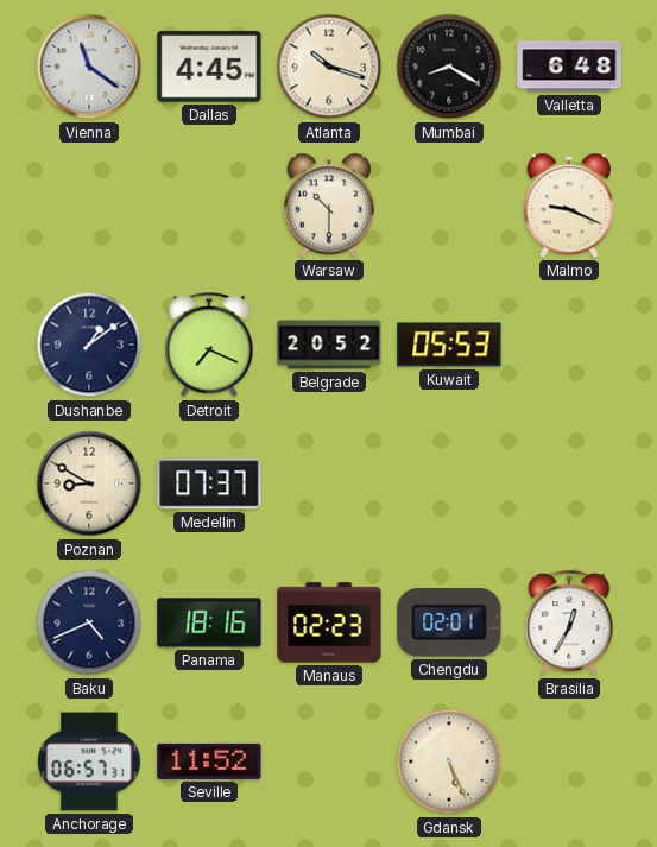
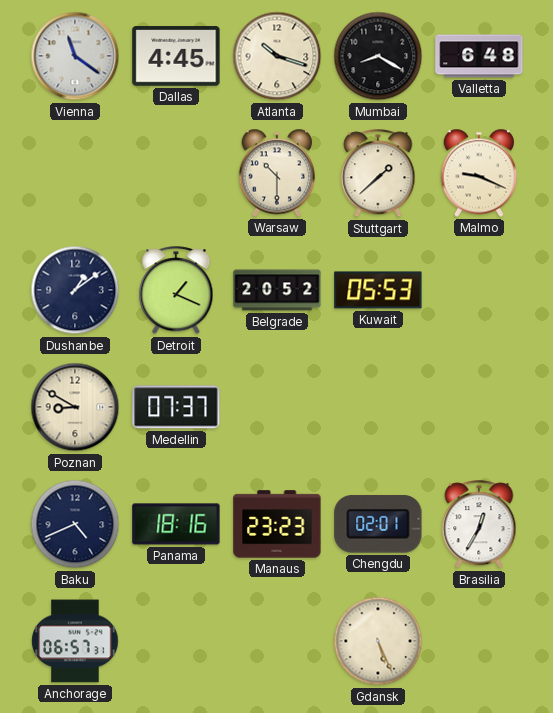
Stuttgart: none -> 1:38 (378, 174)
Detroit: 7:19 -> 1:19 (176, 291)
Manaus: 02:23 -> 23:23 (277, 524)
Seville: 11:52 -> none (209, 761)
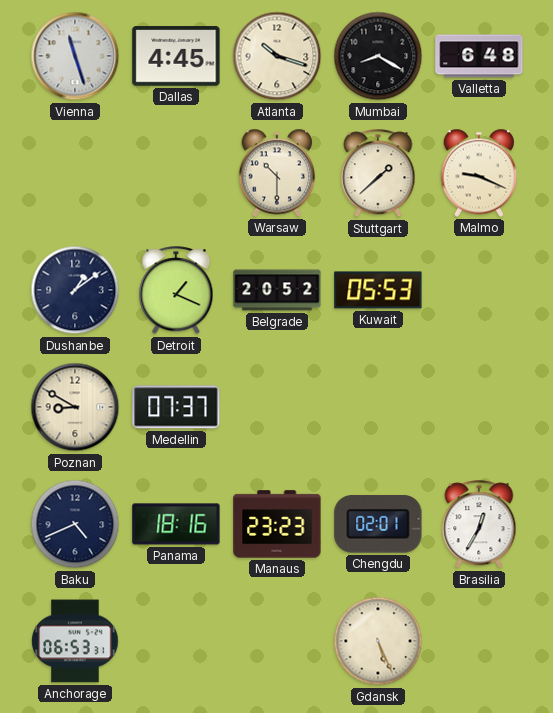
Vienna: 11:21 -> 11:27 (75, 56)
Anchorage: 06:57 -> 06:53 (75, 641)
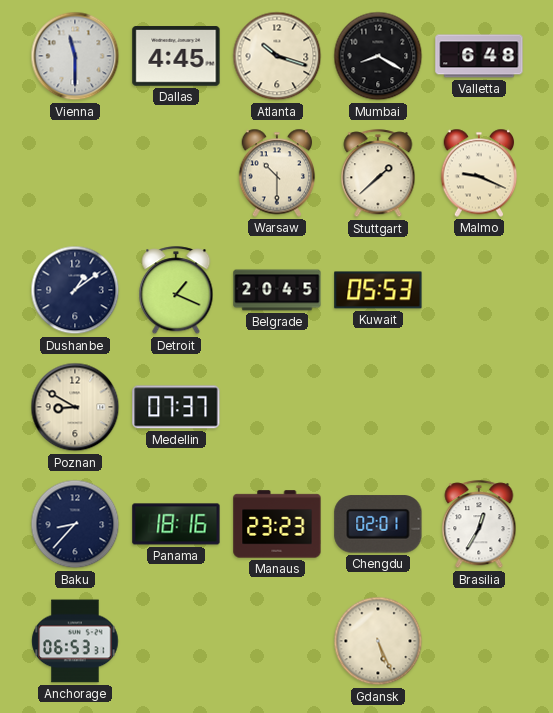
Vienna: 11:27 -> 11:30 (75, 56)
Belgrade: 20:52 -> 20:45 (277, 290)
Baku: 4:41 -> 8:37 (75, 524)
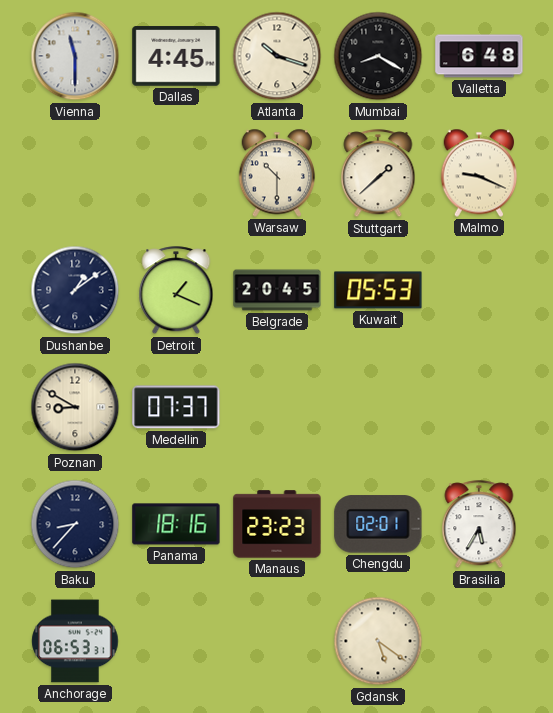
Brasilia: 12:35 -> 5:35 (479, 525)
Gdansk: 5:26 -> 5:21 (378, 641)
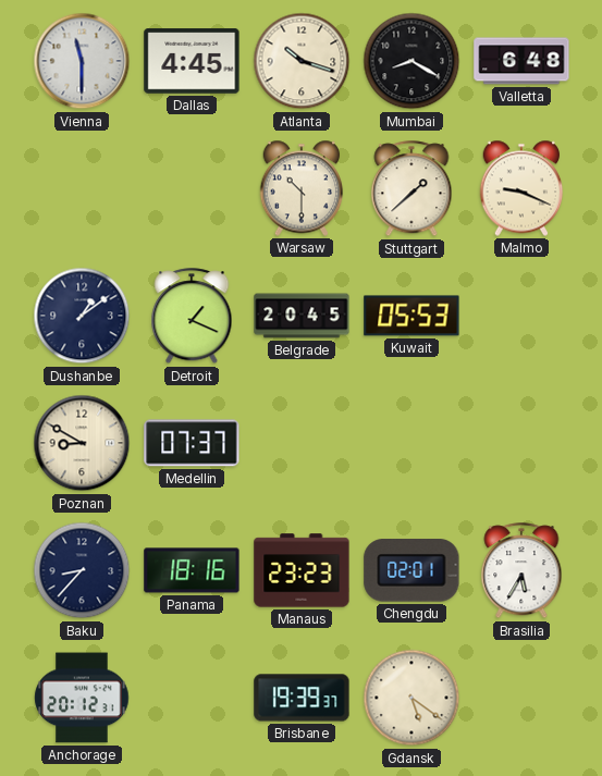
Anchorage: 06:53 -> 20:12 (82, 698)
Brisbane: none -> 19:39 (302, 698)
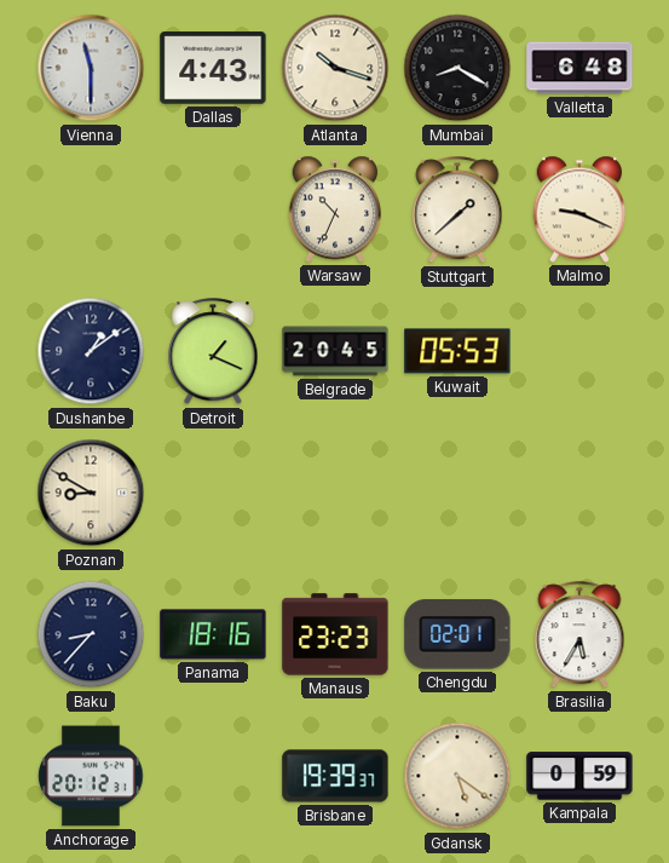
Dallas: 4:45 -> 4:43 (213, 68)
Warsaw: 10:30 -> 10:34 (335, 209)
Medellin: 07:37 -> none (192, 443)
Kampala: none -> 0:59 (579, 776)
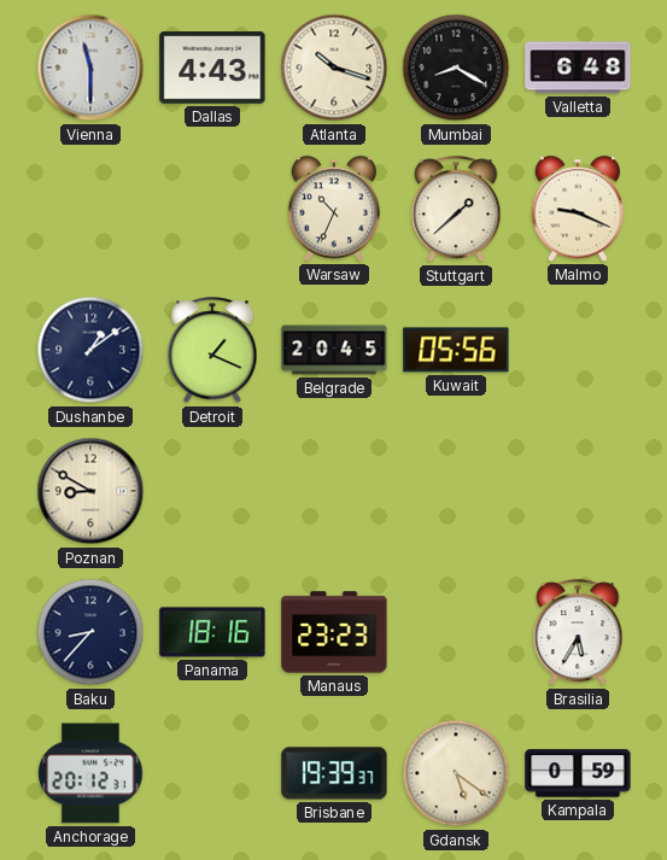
Kuwait: 05:53 -> 05:56 (456, 350)
Chengdu: 02:01 -> none (457, 634)
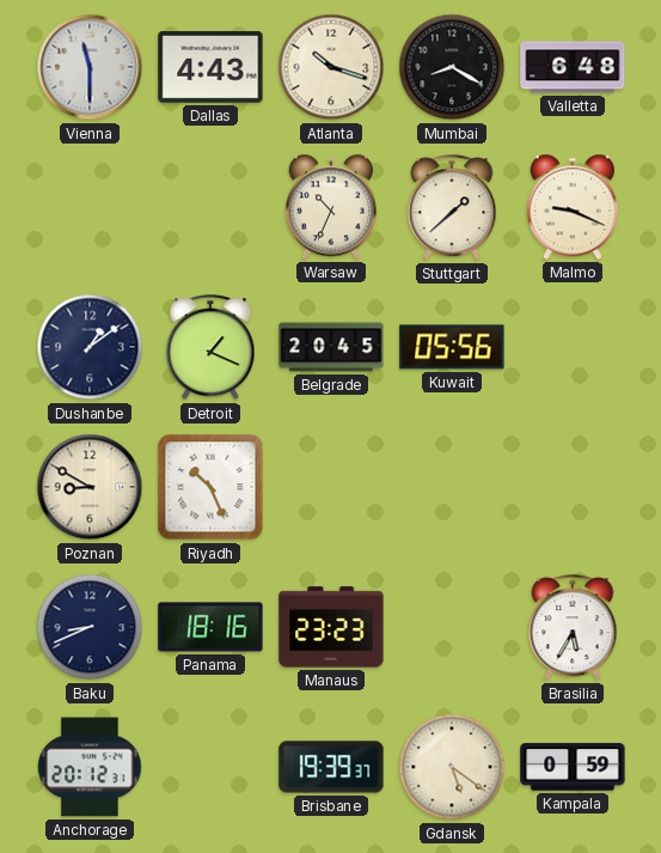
Riyadh: none -> 10:26 (210, 487)
Baku: 8:37 -> 8:41 (90, 627)
